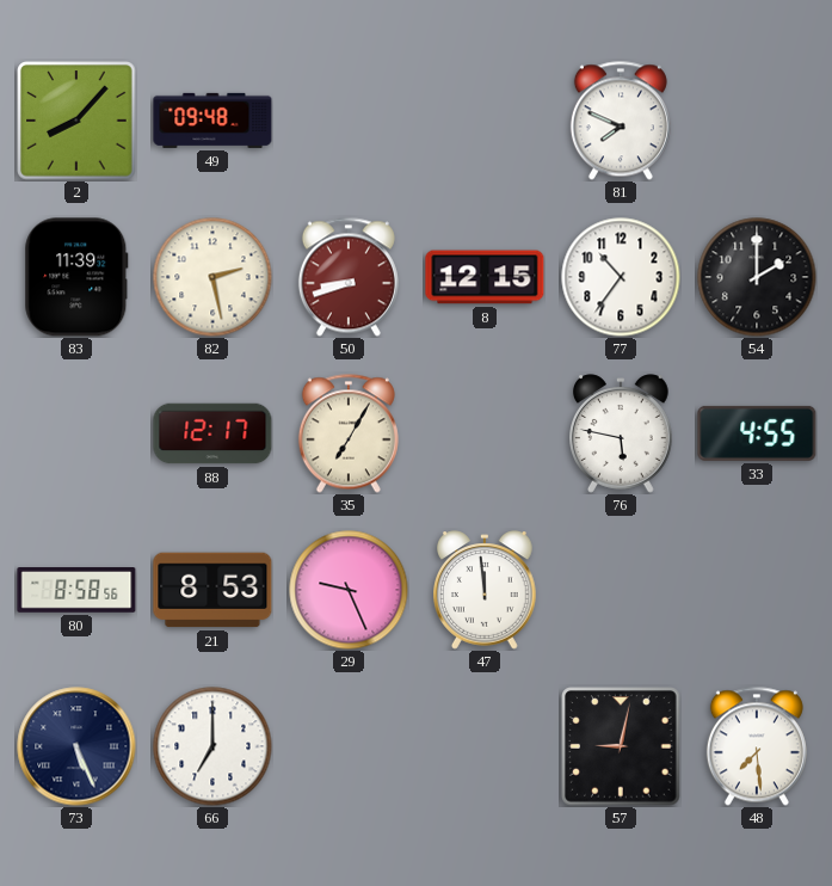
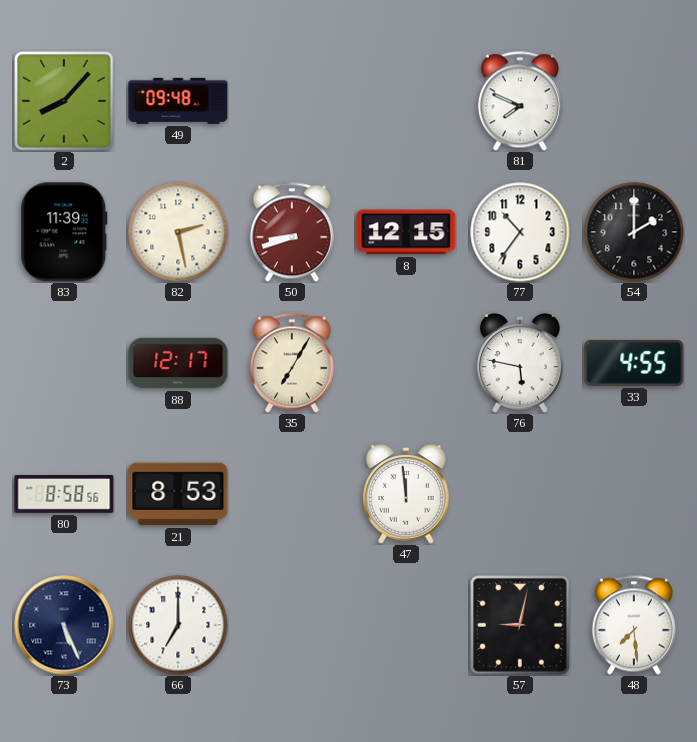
29: 9:26 -> none (349, 590)
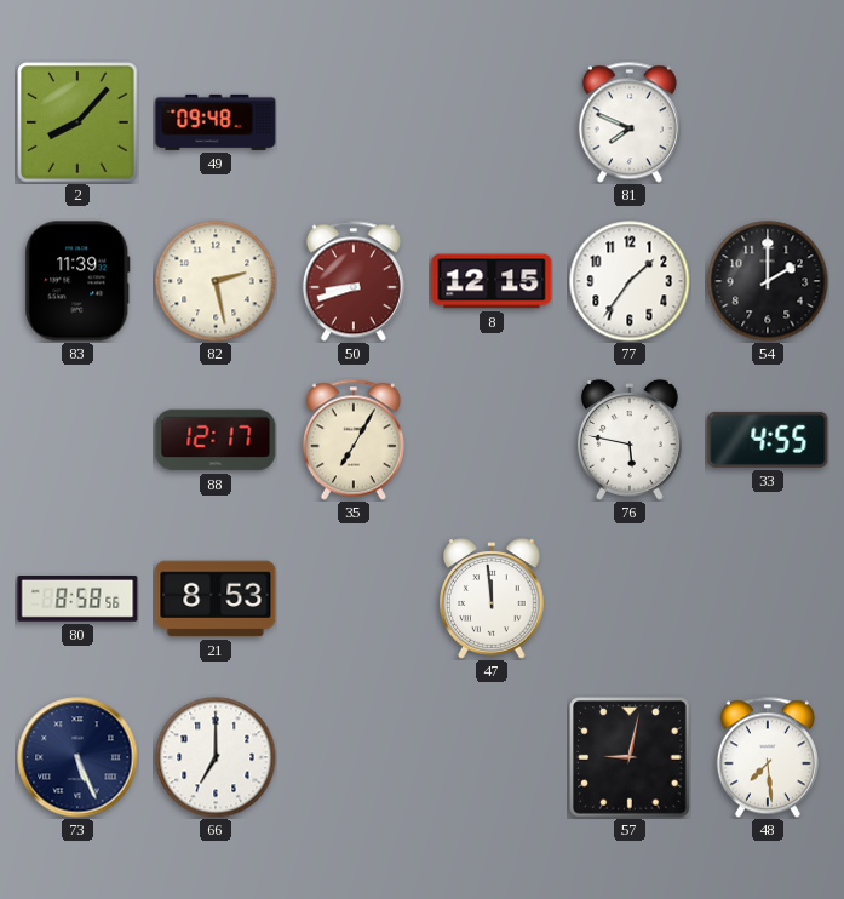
77: 10:36 -> 1:36 (630, 281)
